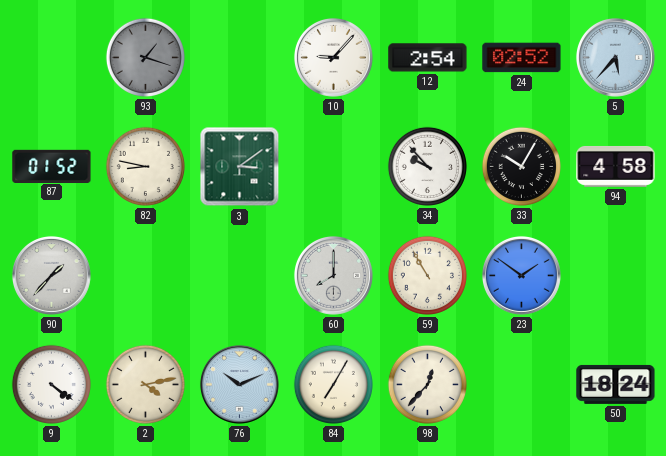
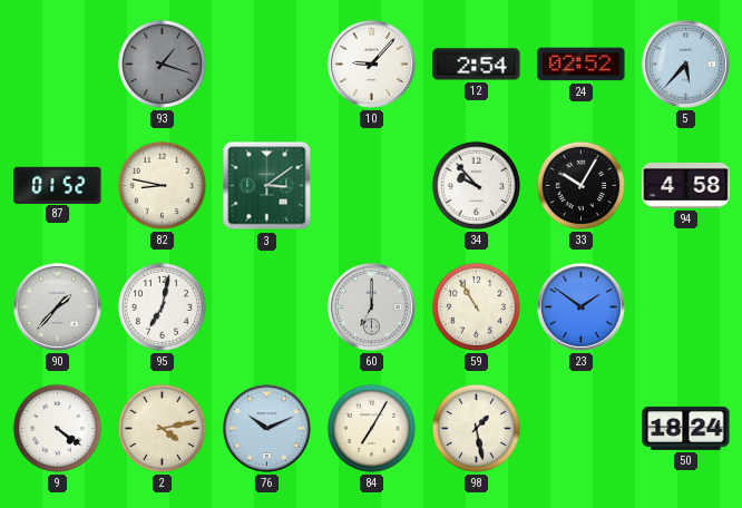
95: none -> 7:02 (162, 306)
60: 8:00 -> 7:00 (371, 306)
98: 12:37 -> 1:28 (476, 428)
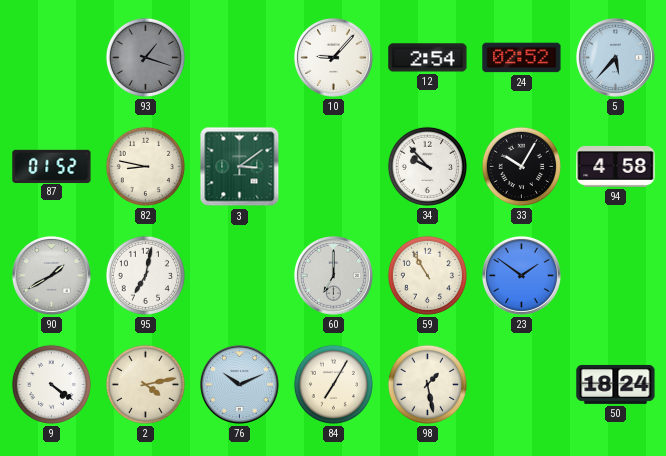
90: 1:37 -> 1:40 (51, 275)
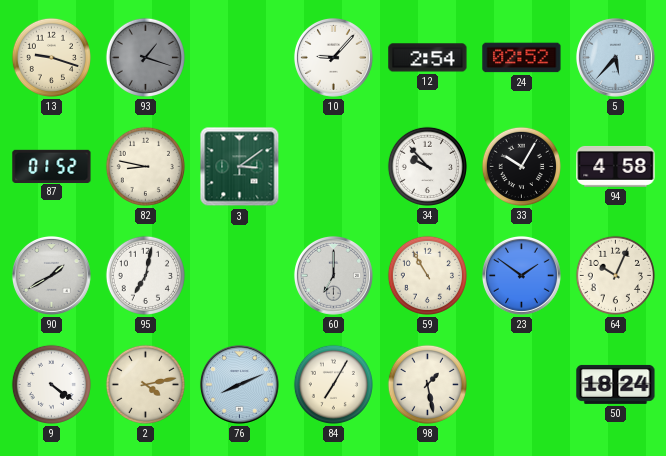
13: none -> 9:18 (51, 57)
64: none -> 10:04 (615, 275)
76: 10:11 -> 8:11 (239, 384)
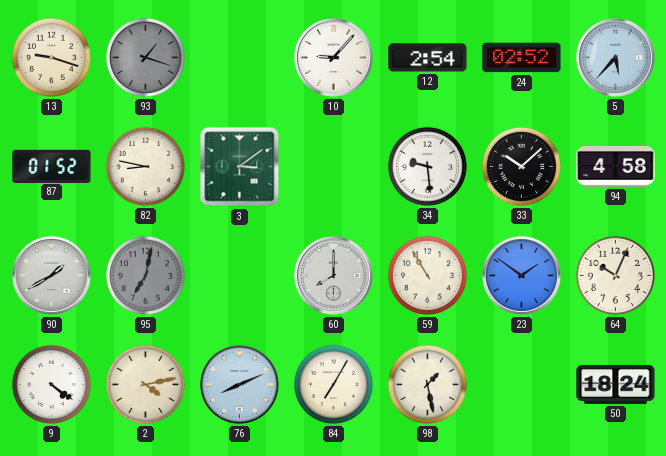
34: 9:53 -> 9:29 (427, 166)
33: 10:05 -> 10:08 (521, 166)
95 dial: white -> grey (145, 275)
60: 7:00 -> 8:00 (333, 275)
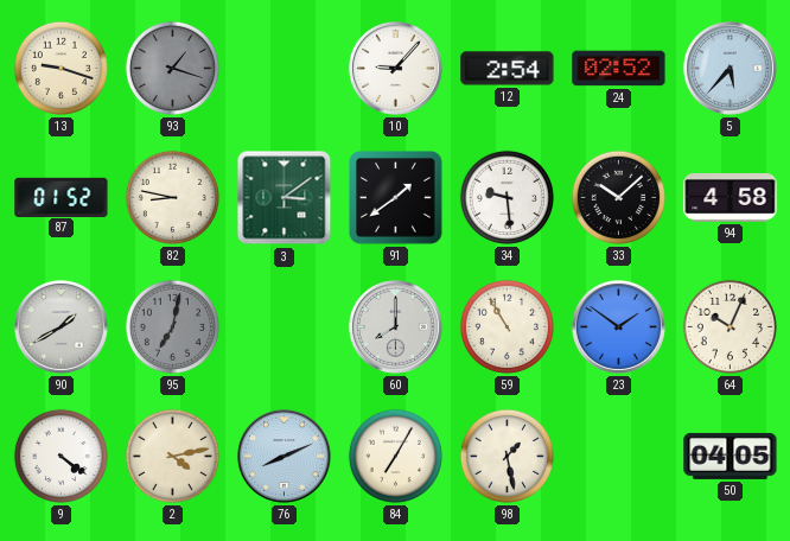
91: none -> 1:39 (396, 198)
50: 18:24 -> 04:05 (731, 456)
